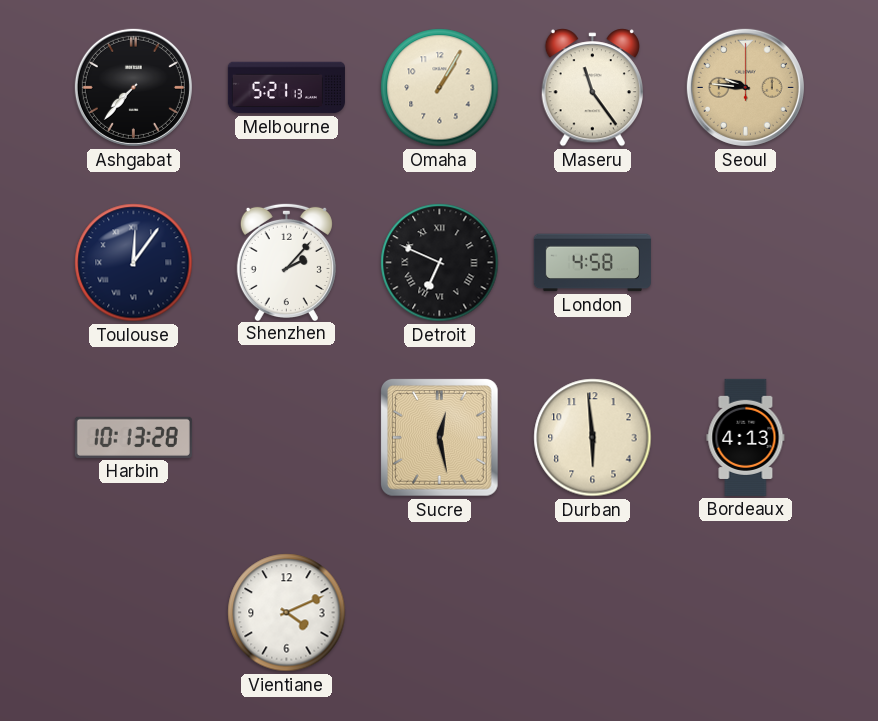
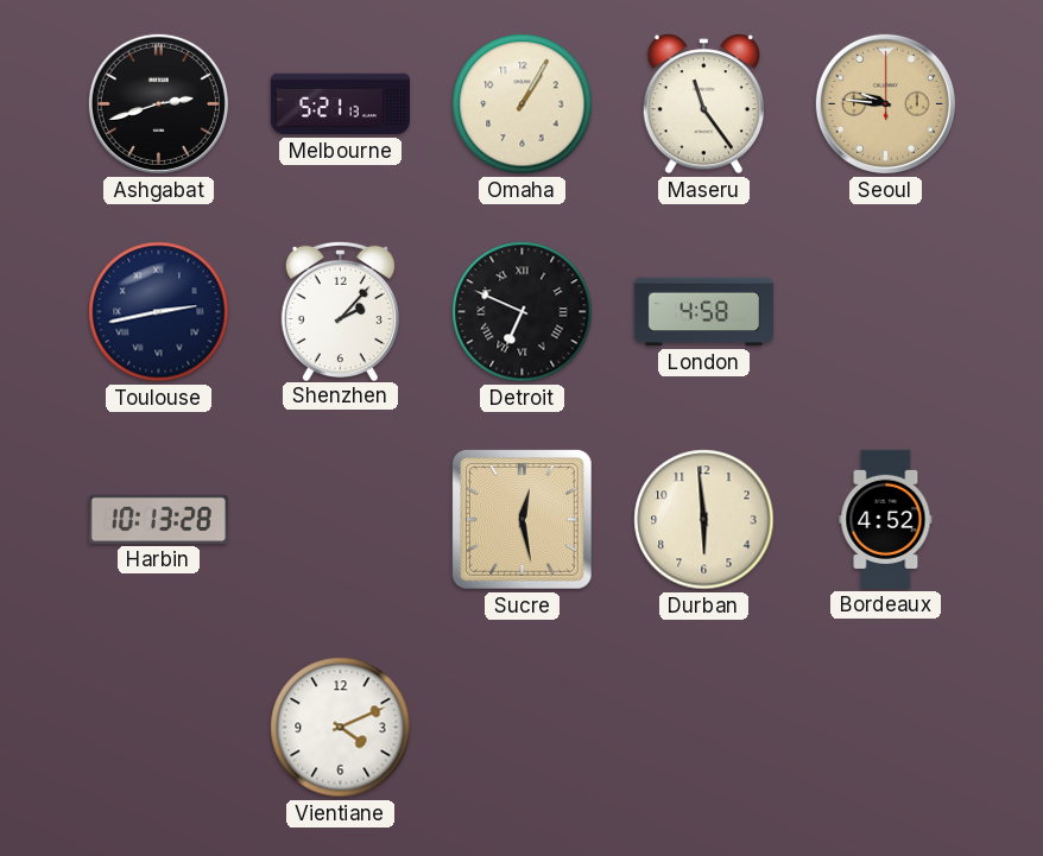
Ashgabat: 7:37 -> 2:42 (158, 103)
Toulouse: 12:06 -> 2:43 (159, 312)
Bordeaux: 4:13 -> 4:52 (886, 519)
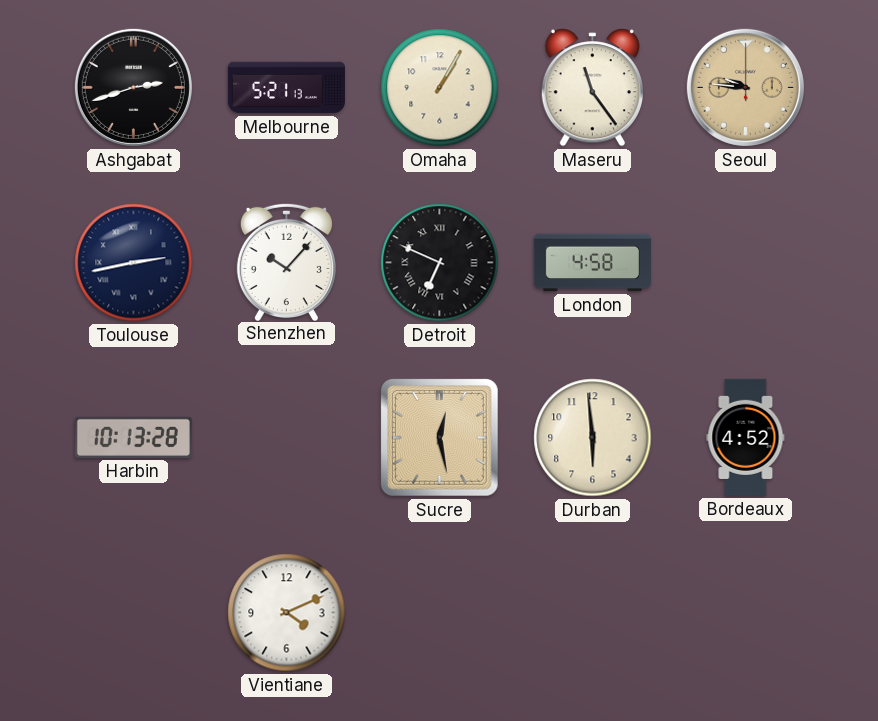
Shenzhen: 2:07 -> 10:07 (286, 261)
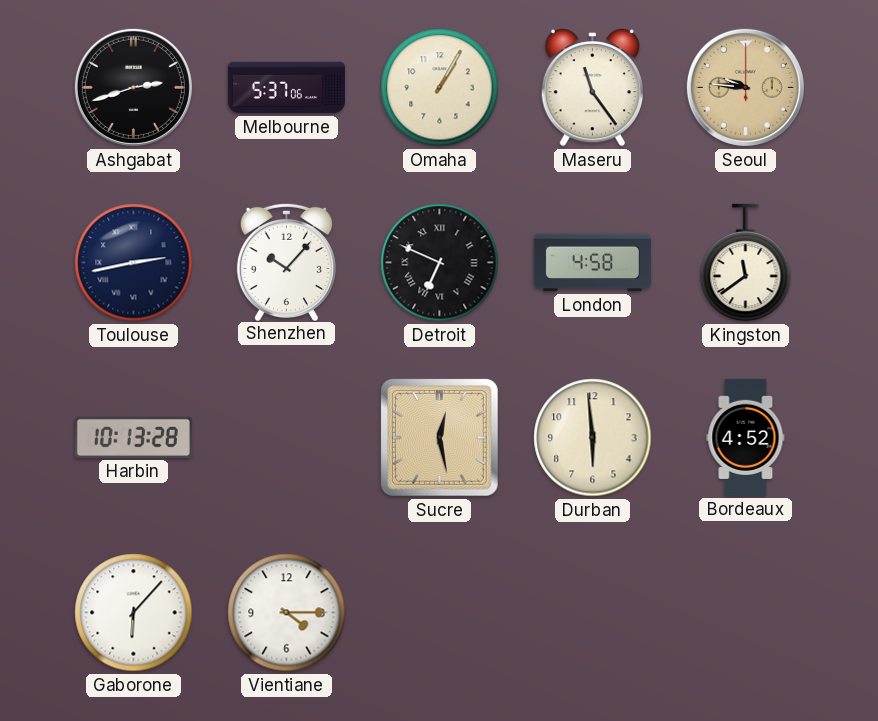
Melbourne: 5:21 -> 5:37 (286, 88)
Kingston: none -> 11:39 (746, 263)
Gaborone: none -> 6:07 (134, 613)
Vientiane: 4:11 -> 4:15 (287, 613)
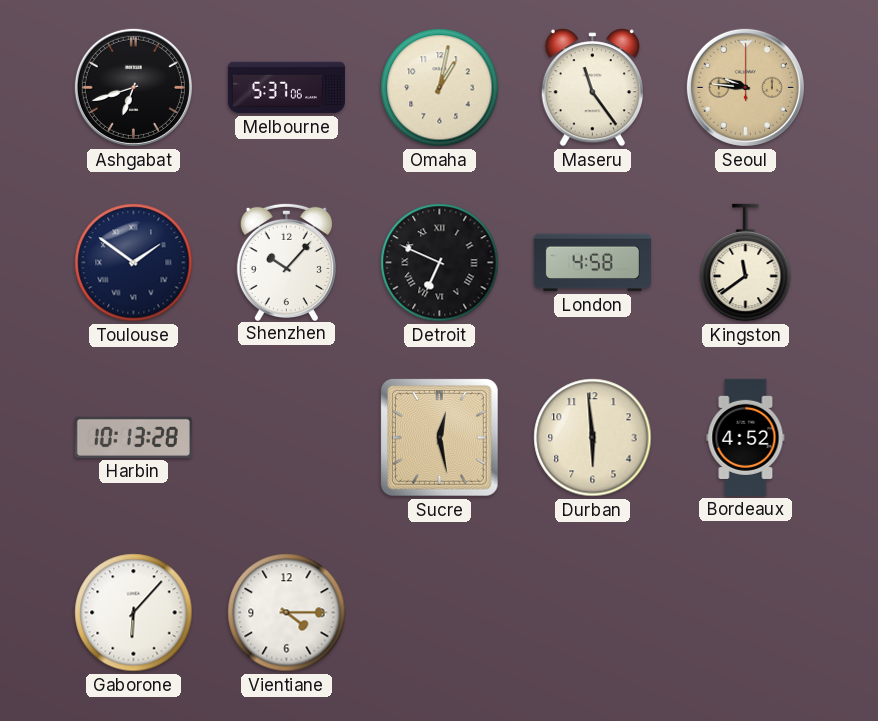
Ashgabat: 2:42 -> 6:42 (133, 87)
Omaha: 1:05 -> 1:02 (440, 88)
Toulouse: 2:43 -> 1:51 (134, 263)
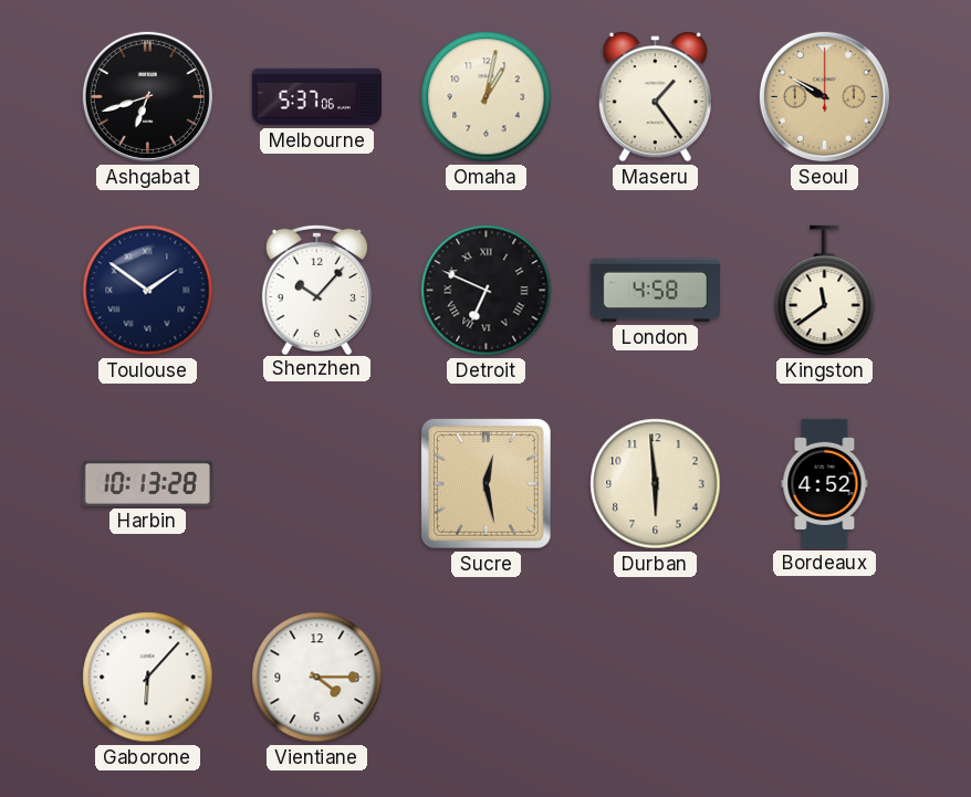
Maseru: 11:24 -> 1:24 (655, 97)
Seoul: 9:46 -> 9:50 (824, 96)
